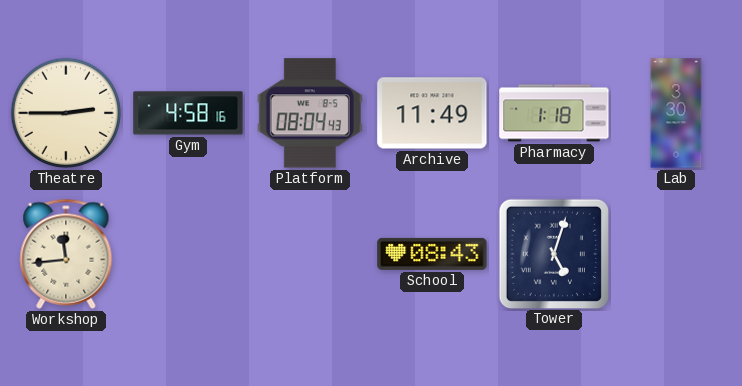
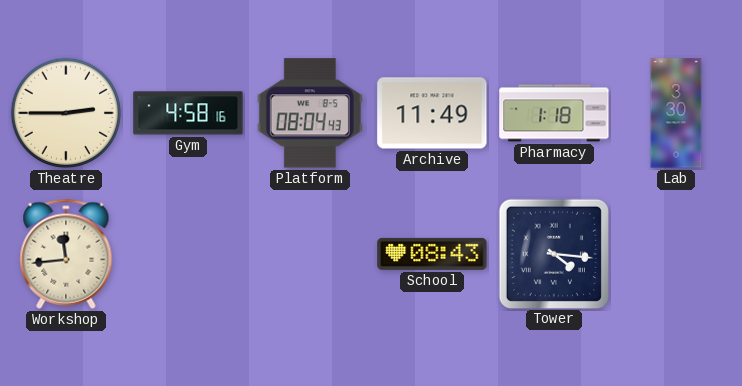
Tower: 5:03 -> 4:16 (553, 253)
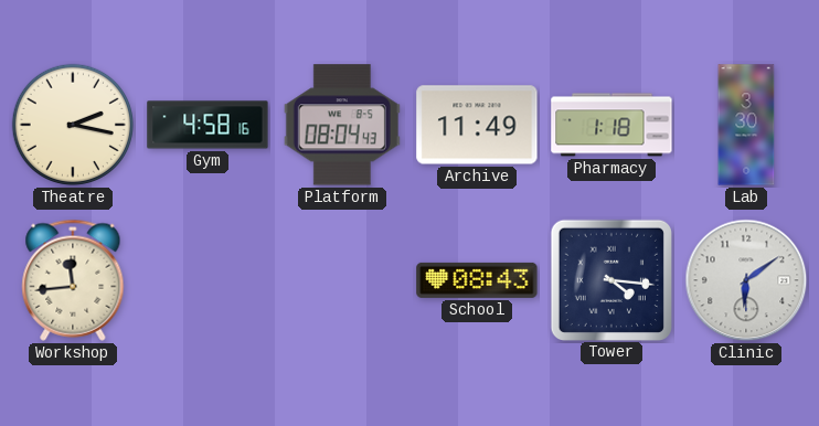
Theatre: 2:45 -> 2:17 (73, 125)
Clinic: none -> 6:09 (746, 280)
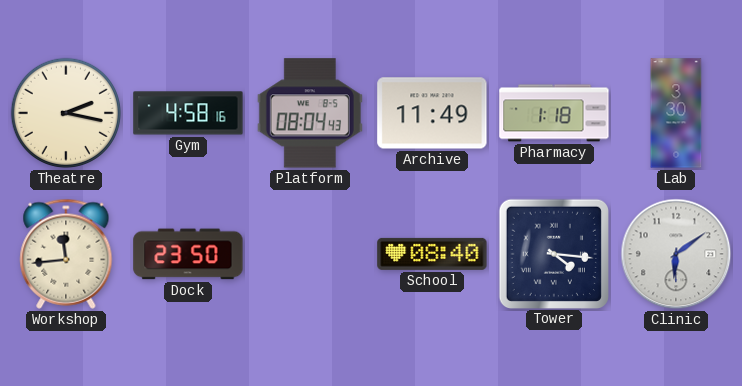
Dock: none -> 23:50 (188, 254)
School: 08:43 -> 08:40 (432, 254)
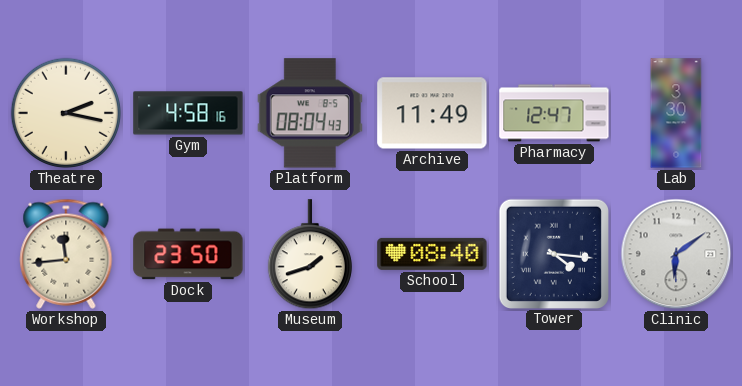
Pharmacy: 1:18 -> 12:47 (554, 113)
Museum: none -> 1:42 (310, 255)
